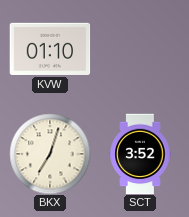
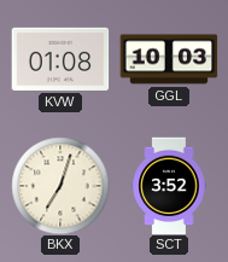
KVW: 01:10 -> 01:08 (60, 59)
GGL: none -> 10:03 (169, 59)
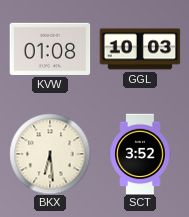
BKX: 7:03 -> 6:29 (50, 154)
